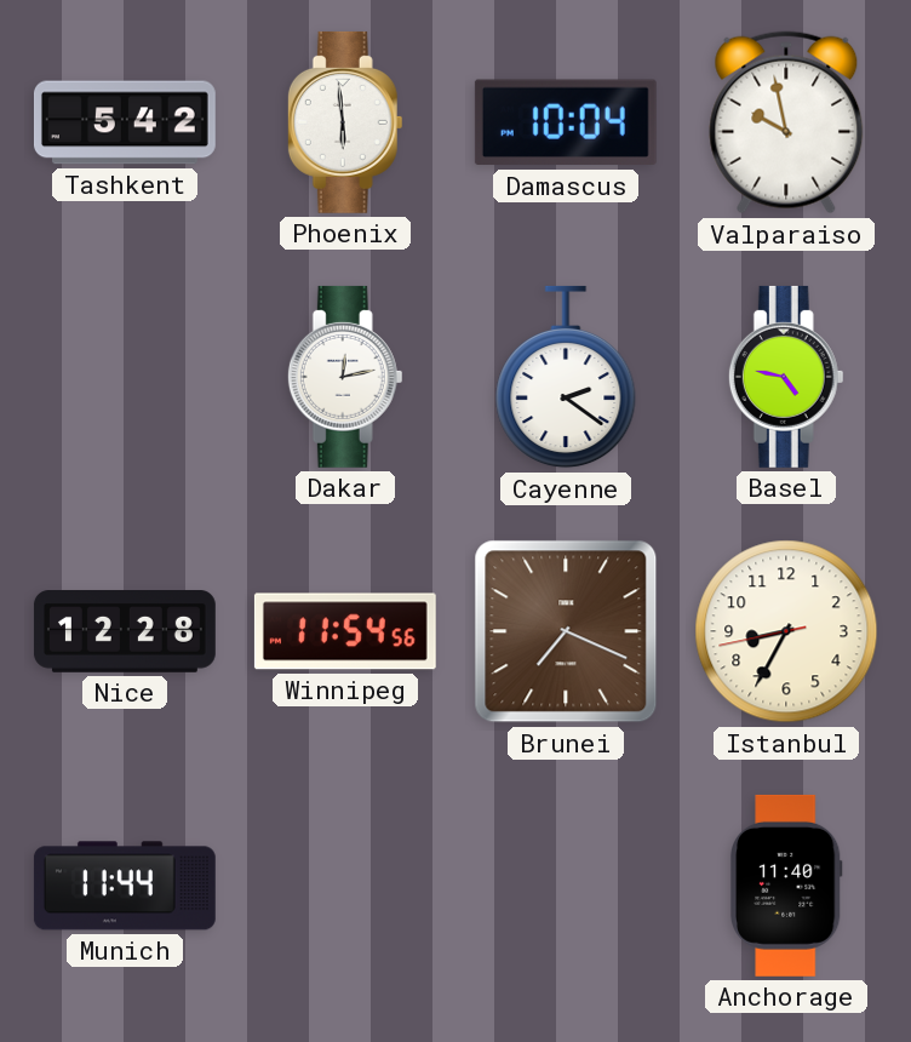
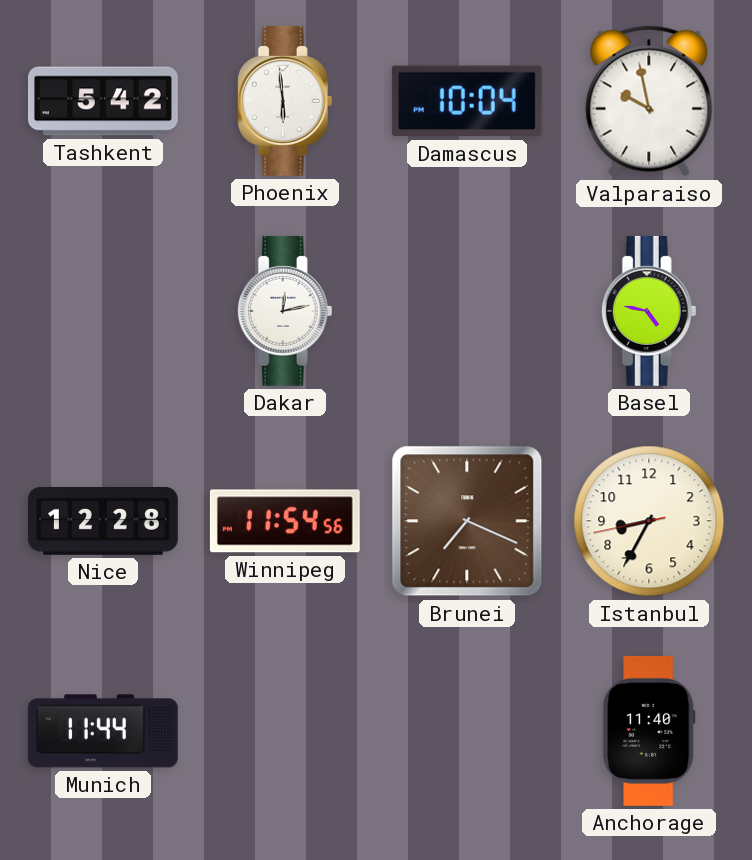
Cayenne: 2:21 -> none (566, 377)
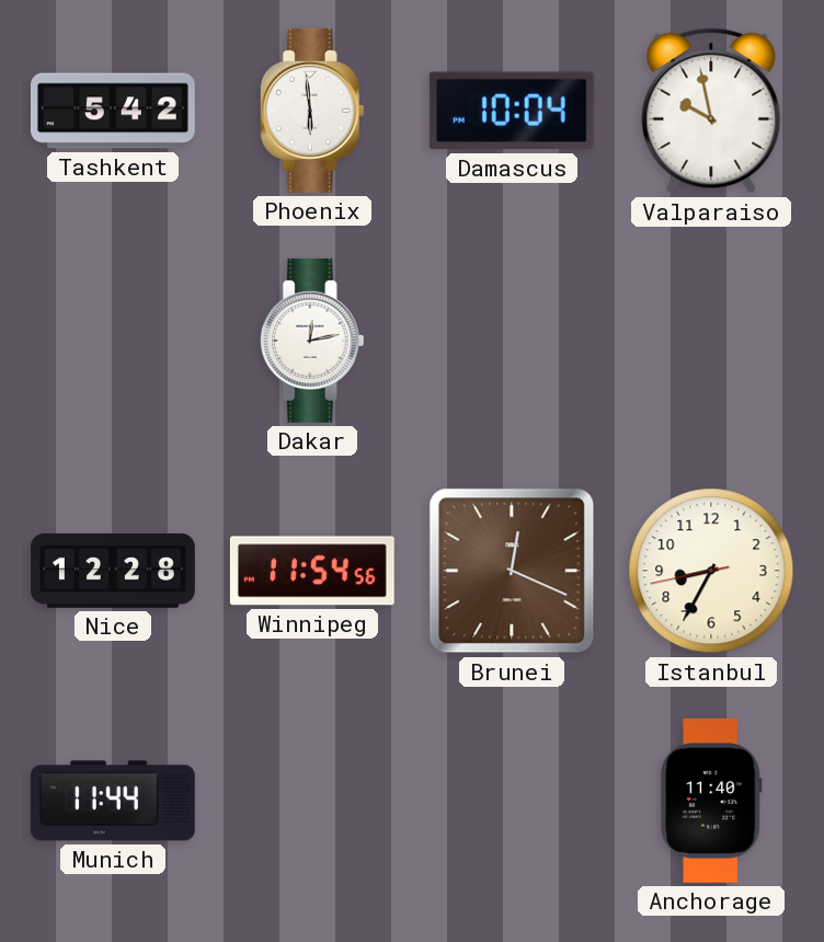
Basel: 4:47 -> none (649, 311)
Brunei: 7:19 -> 12:19 (512, 571)
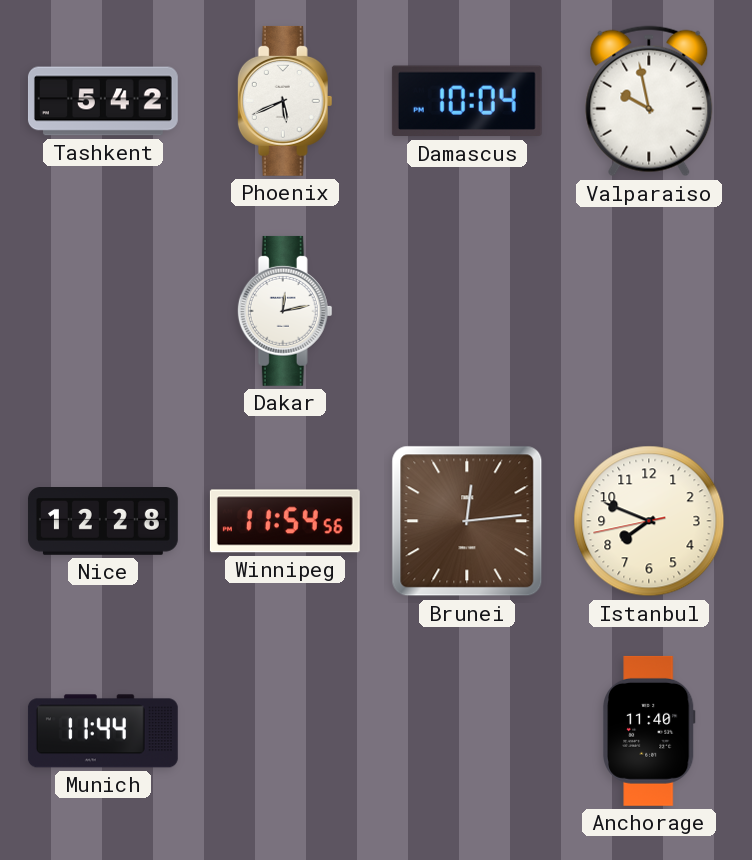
Phoenix: 5:59 -> 5:41 (285, 101)
Brunei: 12:19 -> 12:14 (467, 521)
Istanbul: 8:34 -> 7:48 (649, 521)
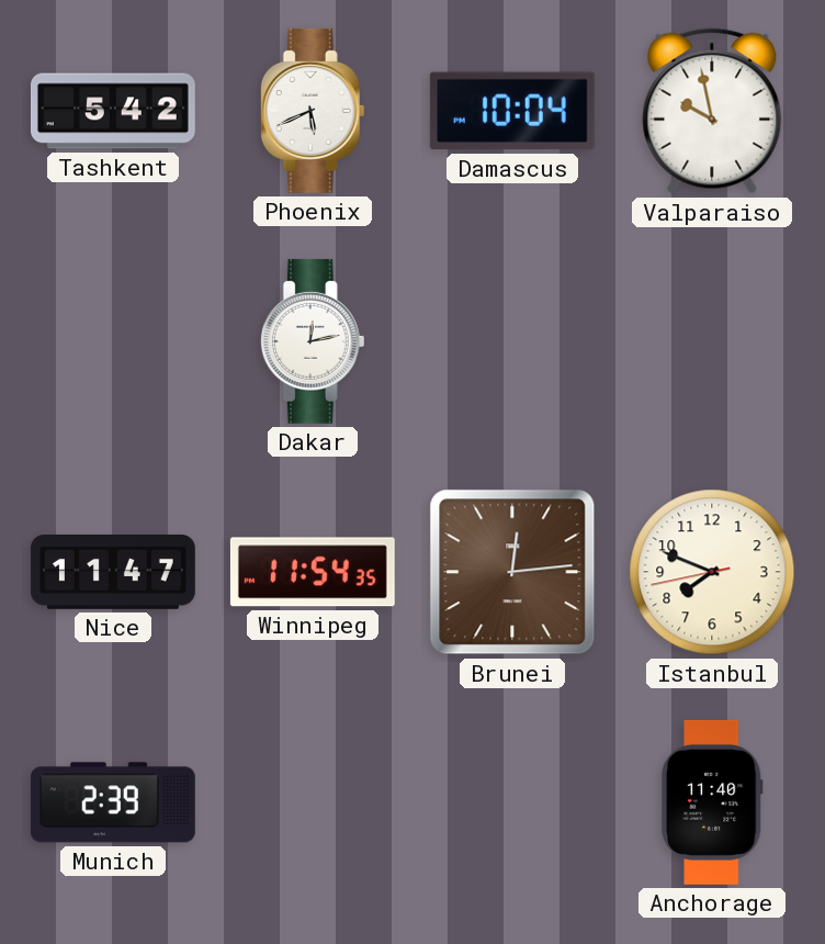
Nice: 12:28 -> 11:47 (113, 573)
Winnipeg: 11:54:56 -> 11:54:35 (313, 572)
Munich: 11:44 -> 2:39 (113, 802)
